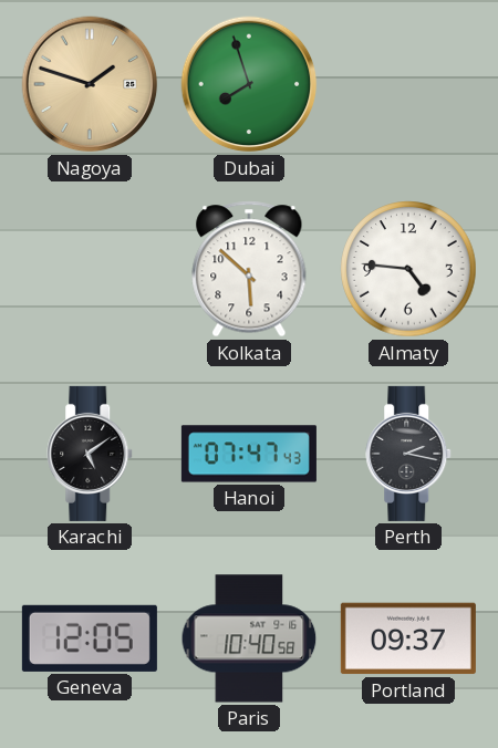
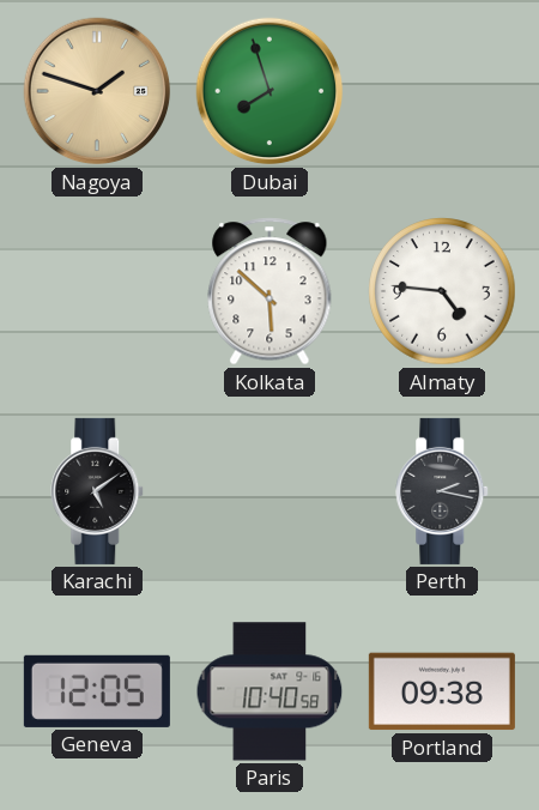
Hanoi: 07:47 -> none (249, 454)
Portland: 09:37 -> 09:38 (442, 691)
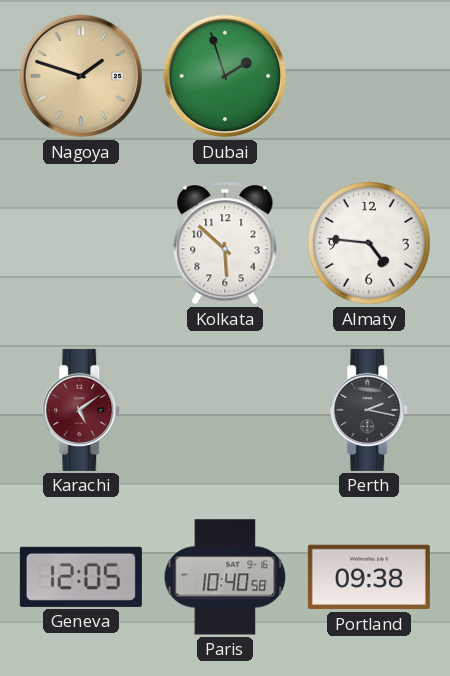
Dubai: 7:57 -> 1:57 (225, 76)
Karachi dial: black -> burgundy (82, 410)
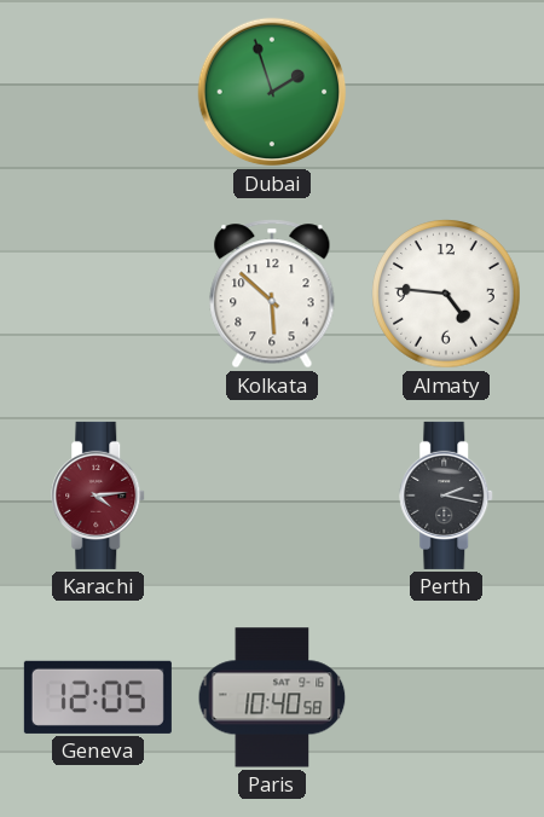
Nagoya: 1:48 -> none (81, 76)
Karachi: 5:09 -> 4:14 (99, 496)
Portland: 09:38 -> none (369, 577)
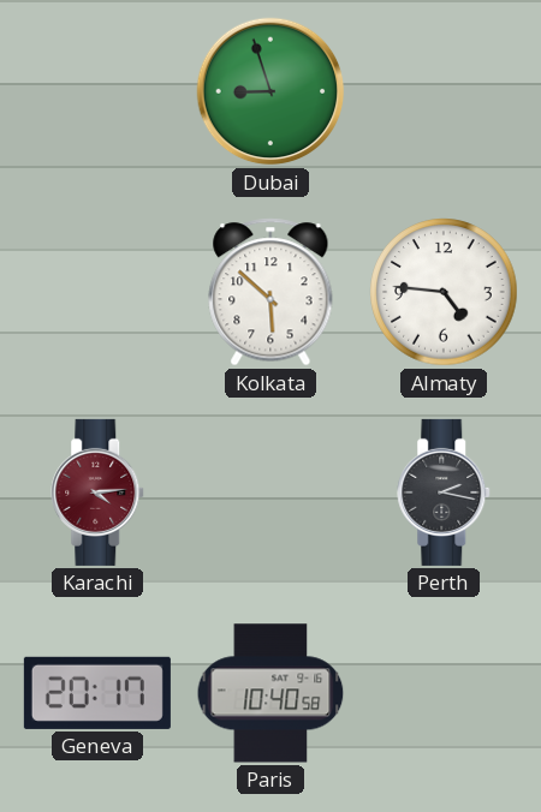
Dubai: 1:57 -> 8:57 (270, 91)
Geneva: 12:05 -> 20:17 (97, 693)
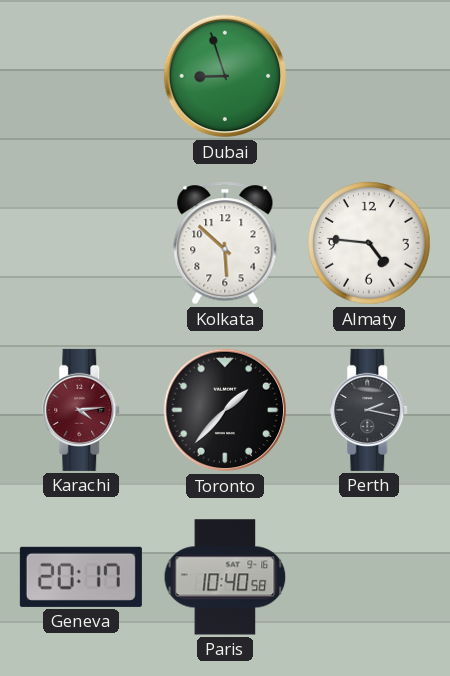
Toronto: none -> 1:37 (225, 410)
